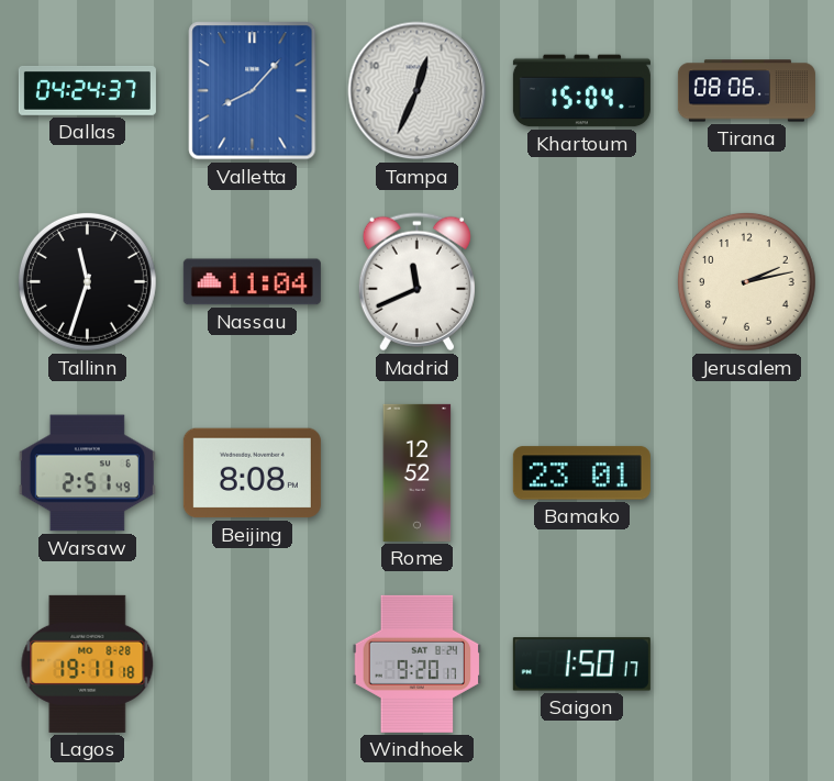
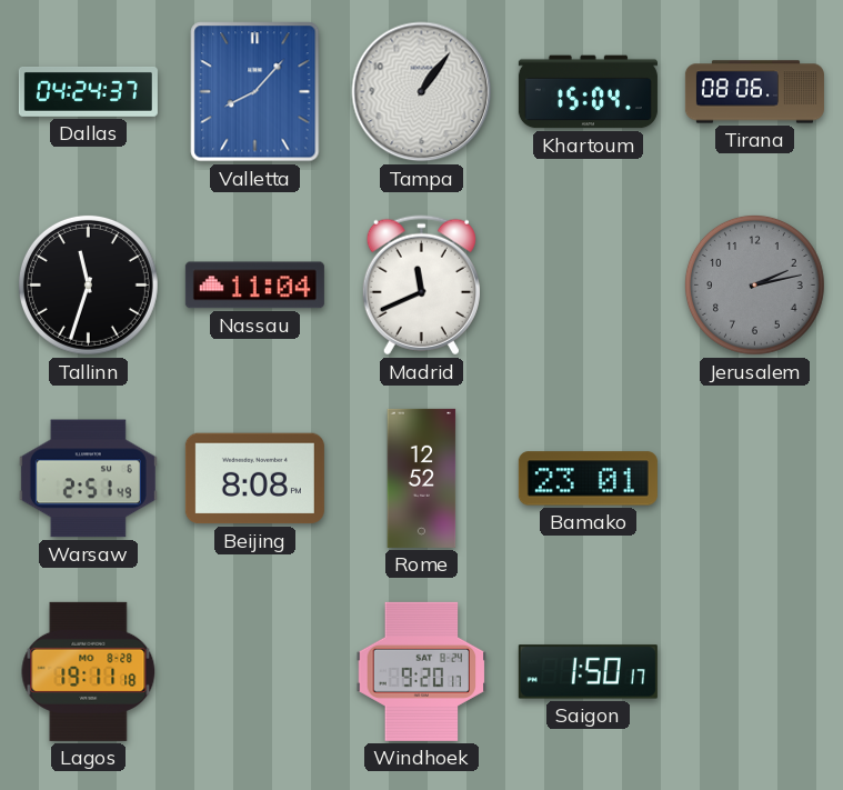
Tampa: 12:34 -> 1:06 (422, 92)
Jerusalem dial: cream -> grey (754, 284)
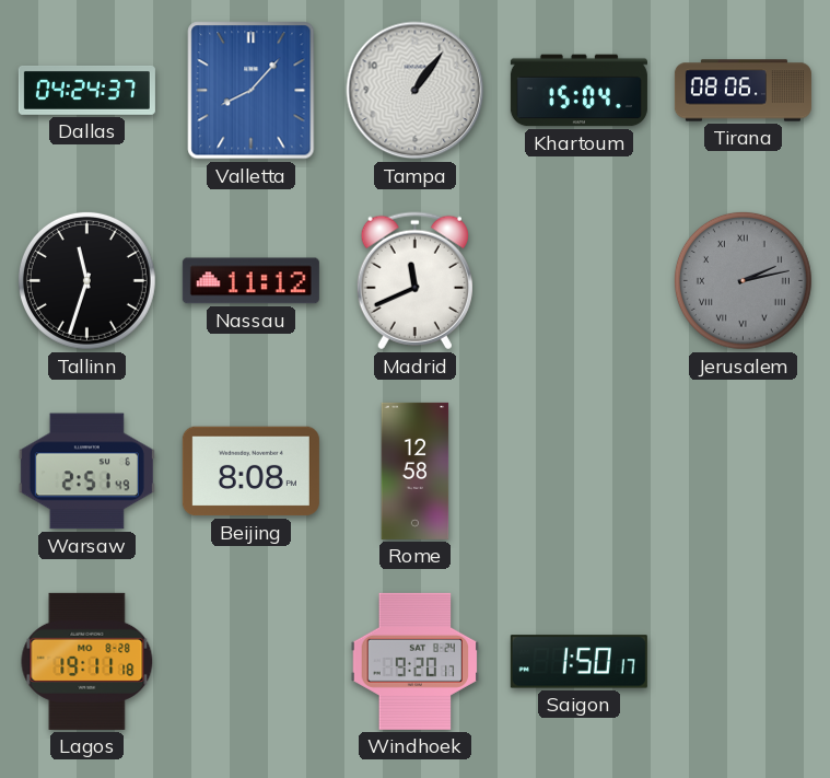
Nassau: 11:04 -> 11:12 (250, 281)
Jerusalem numerals: Arabic -> Roman (743, 280)
Rome: 12:52 -> 12:58 (416, 471)
Bamako: 23:01 -> none (588, 479)
